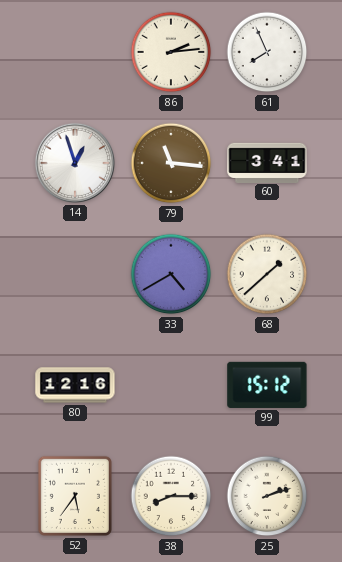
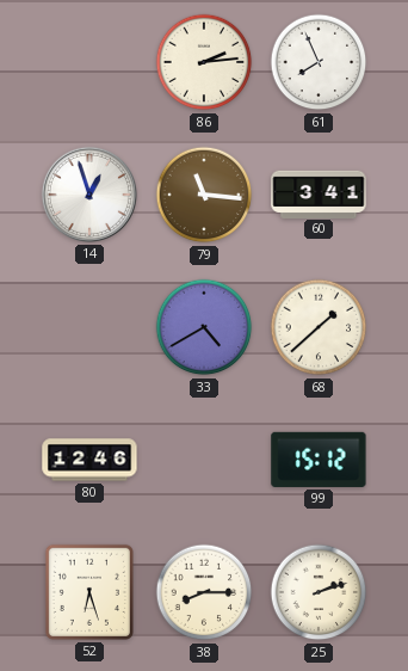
80: 12:16 -> 12:46 (89, 460)
52: 5:36 -> 6:27 (89, 592)
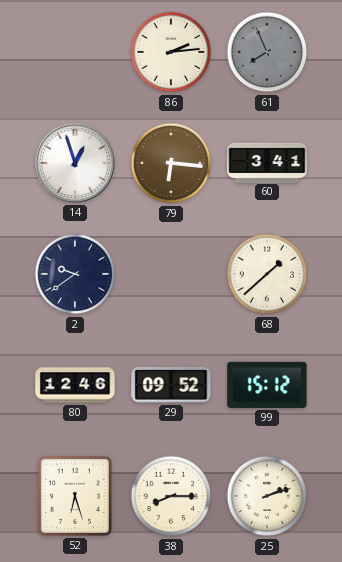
61 dial: white -> grey (267, 52)
79: 11:16 -> 6:16 (171, 163)
2: none -> 9:39 (75, 274)
33: 4:40 -> none (204, 327)
29: none -> 09:52 (171, 385)
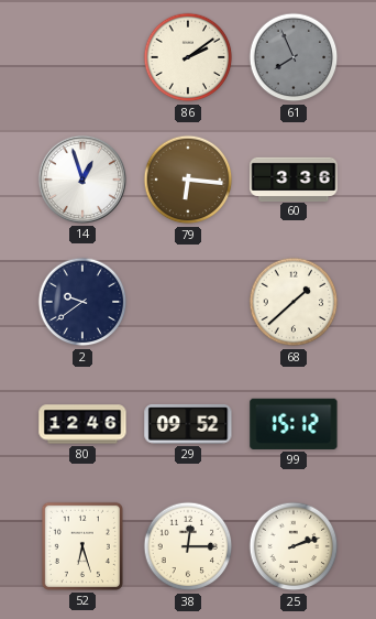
86: 2:14 -> 2:09 (188, 57)
60: 3:41 -> 3:36 (294, 178)
38: 8:15 -> 12:15 (188, 546)
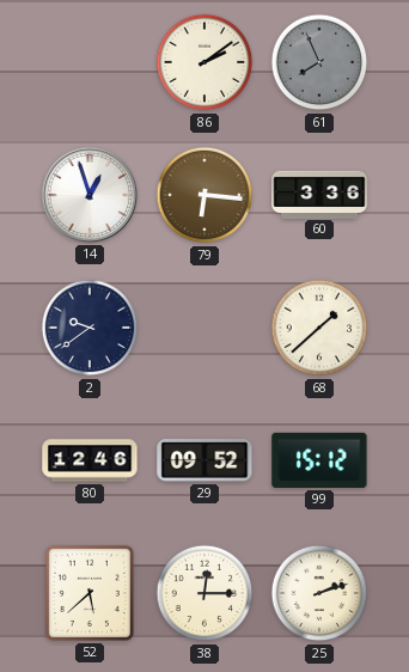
52: 6:27 -> 5:38 (90, 593)
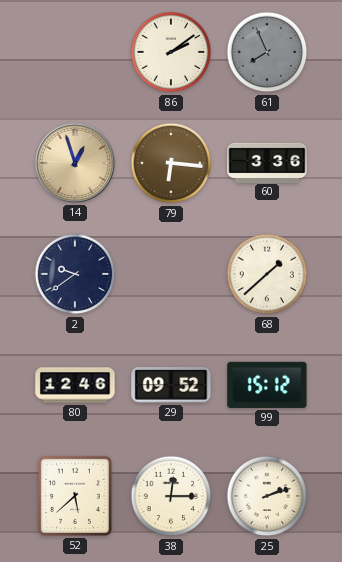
14 dial: white -> champagne (75, 163)
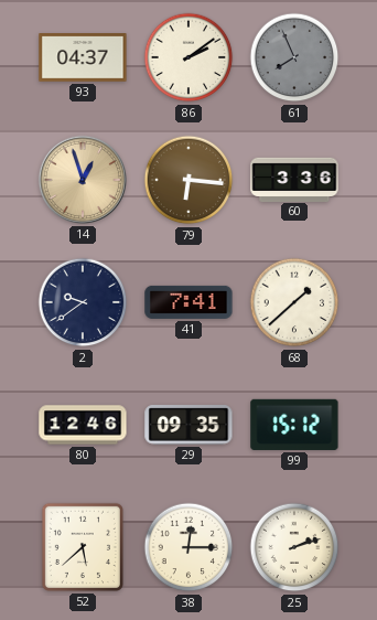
93: none -> 04:37 (83, 57)
41: none -> 7:41 (188, 302)
29: 09:52 -> 09:35 (188, 425)
